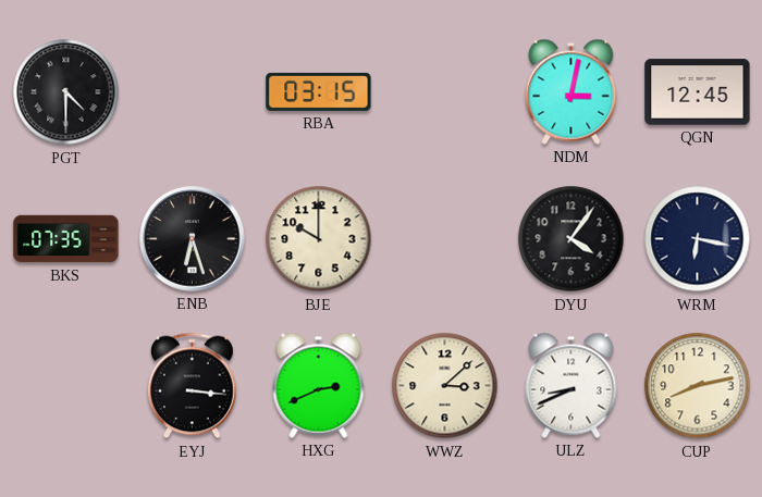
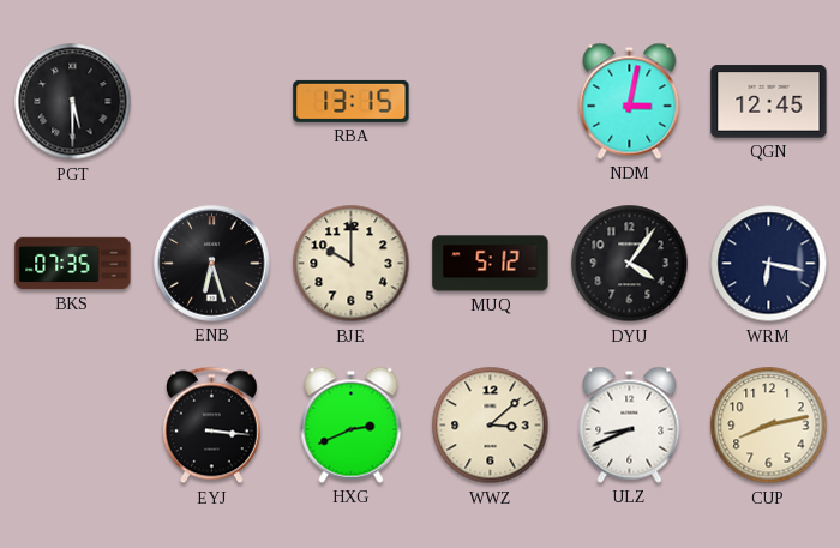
PGT: 4:30 -> 5:30 (73, 102)
RBA: 03:15 -> 13:15 (352, 101)
MUQ: none -> 5:12 (491, 264)
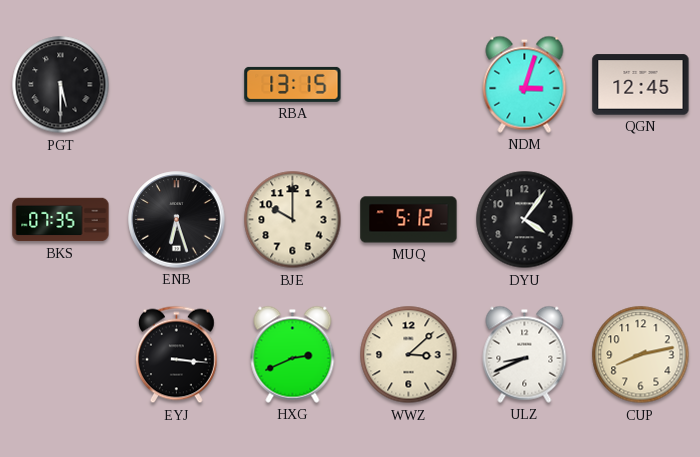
NDM: 3:02 -> 3:03 (525, 84)
WRM: 6:17 -> none (769, 264)
